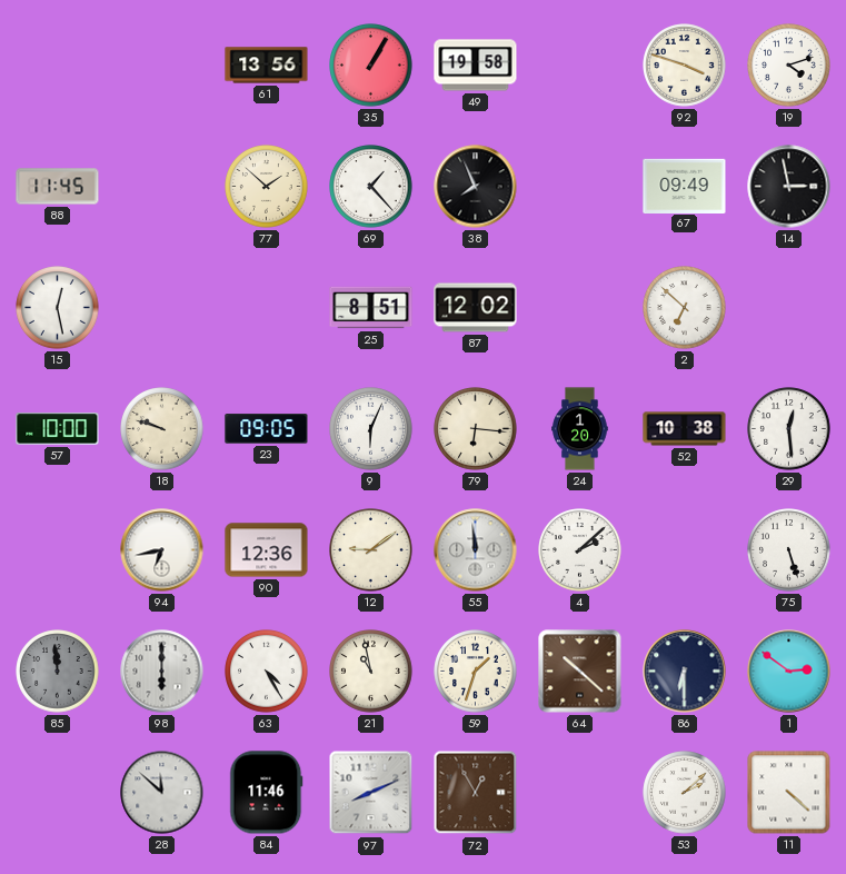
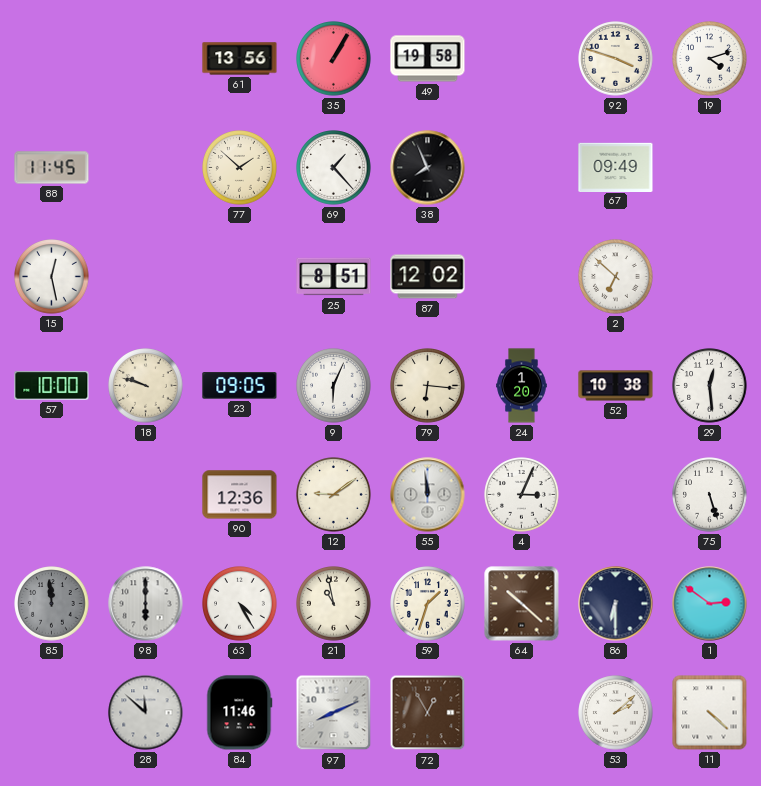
14: 2:58 -> none (789, 187)
94: 6:43 -> none (162, 550)
4: 2:08 -> 3:04 (522, 495)
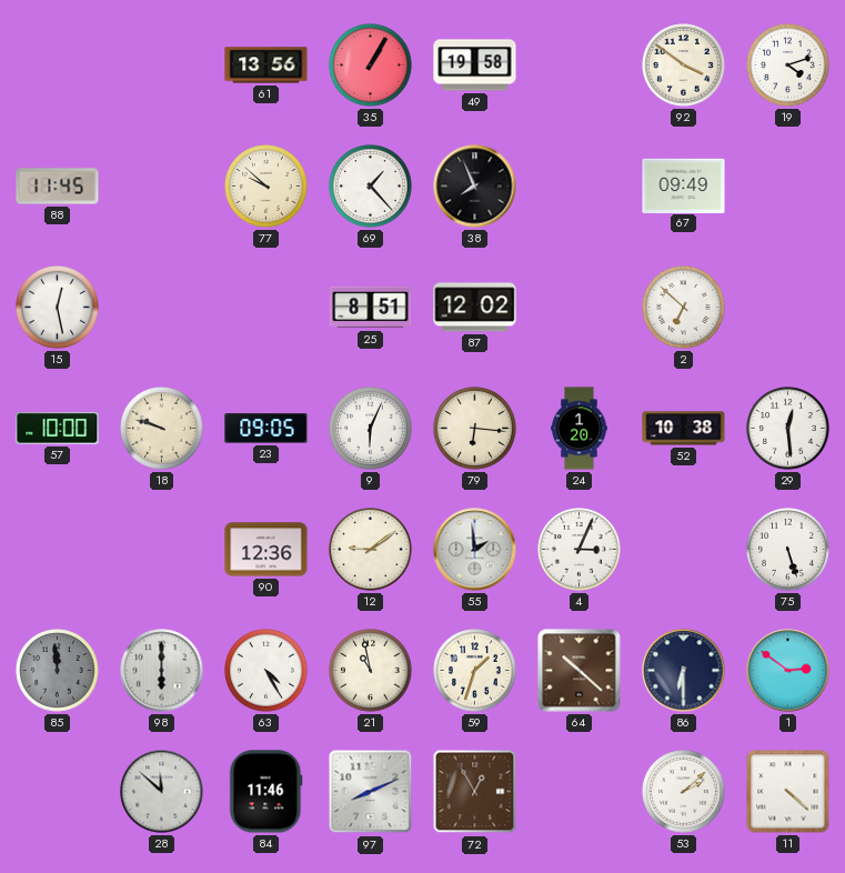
92: 3:48 -> 3:51 (684, 66)
77: 1:52 -> 9:52 (266, 187)
55: 11:59 -> 1:59 (475, 550)
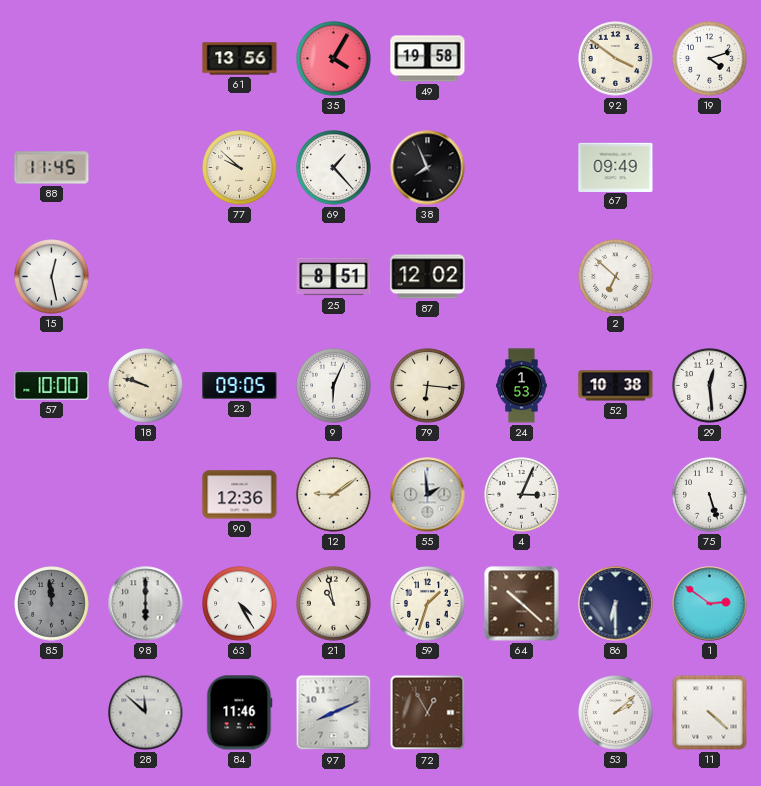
35: 1:05 -> 4:05 (334, 59)
24: 1:20 -> 1:53 (522, 386)
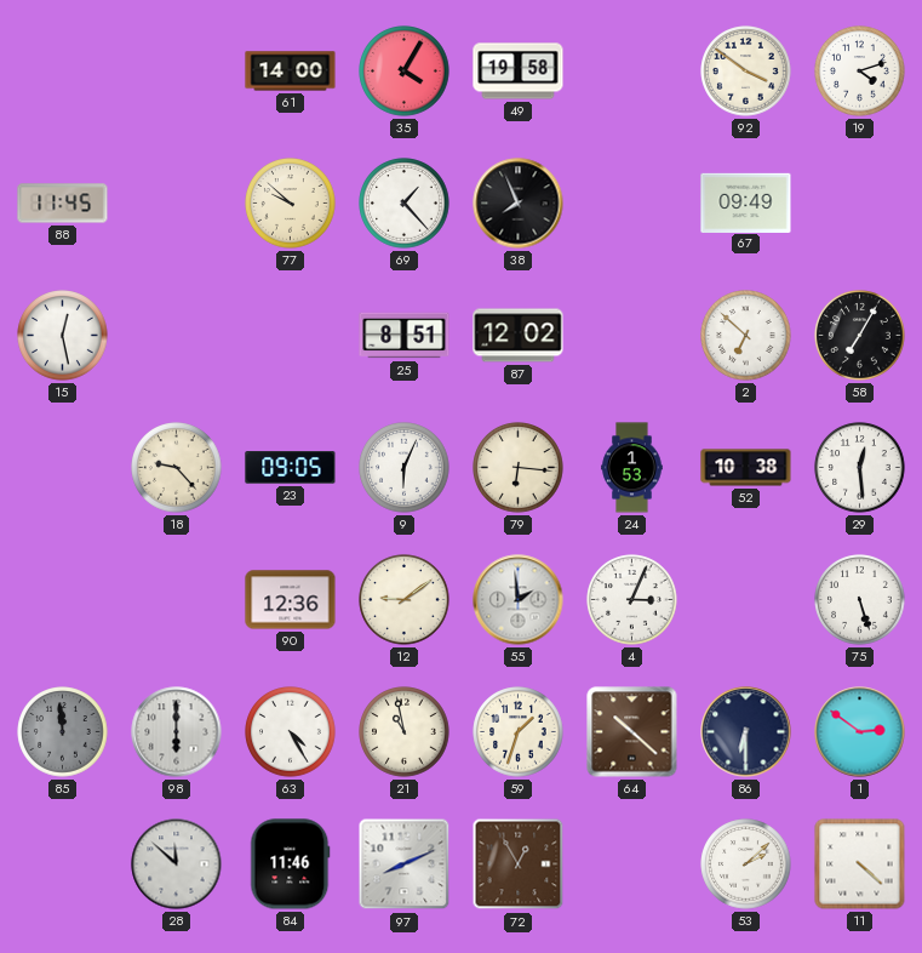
61: 13:56 -> 14:00 (291, 72)
58: none -> 7:05 (860, 336)
57: 10:00 -> none (52, 386)
18: 9:48 -> 9:23 (177, 468)
